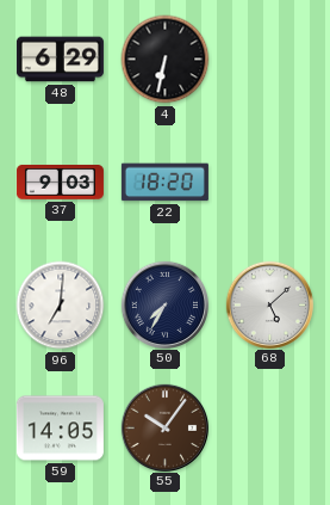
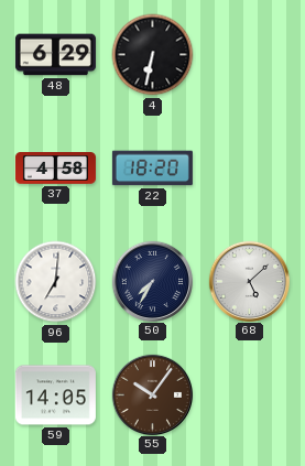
37: 9:03 -> 4:58 (55, 169)
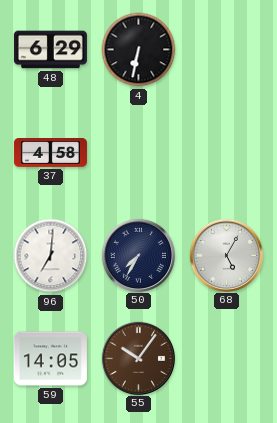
22: 18:20 -> none (152, 169)
68: 5:08 -> 5:05 (227, 255)
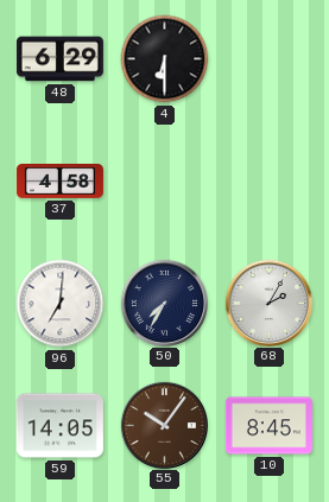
4: 6:32 -> 6:30 (165, 59)
68: 5:05 -> 2:05 (270, 303)
10: none -> 8:45 (268, 426)
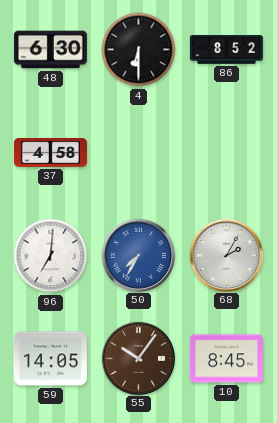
48: 6:29 -> 6:30 (50, 50)
86: none -> 8:52 (226, 50)
50 dial: navy -> blue (139, 255)
